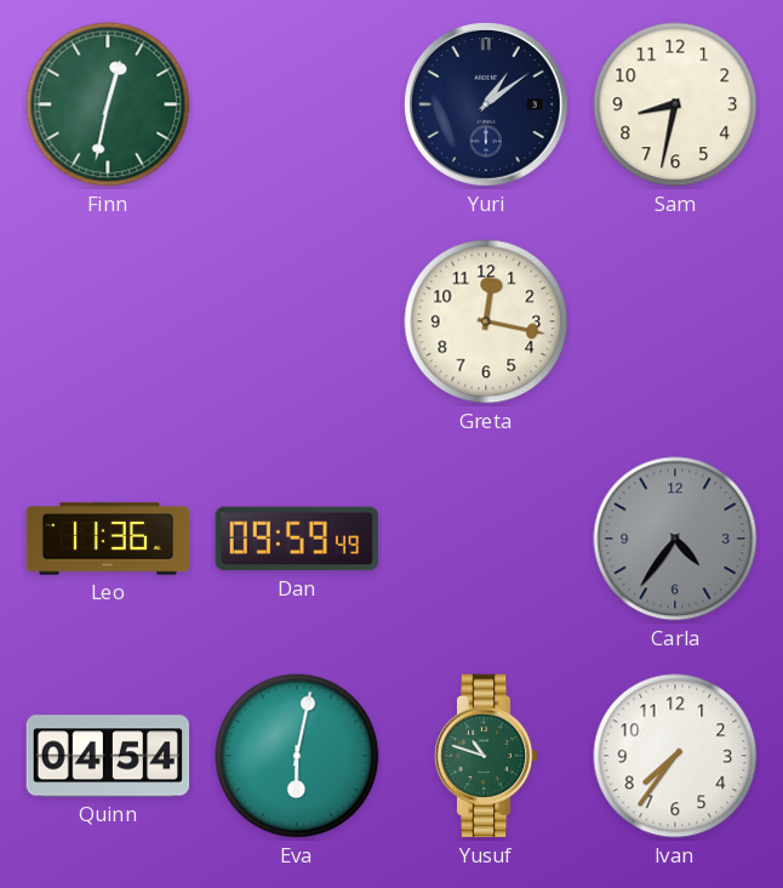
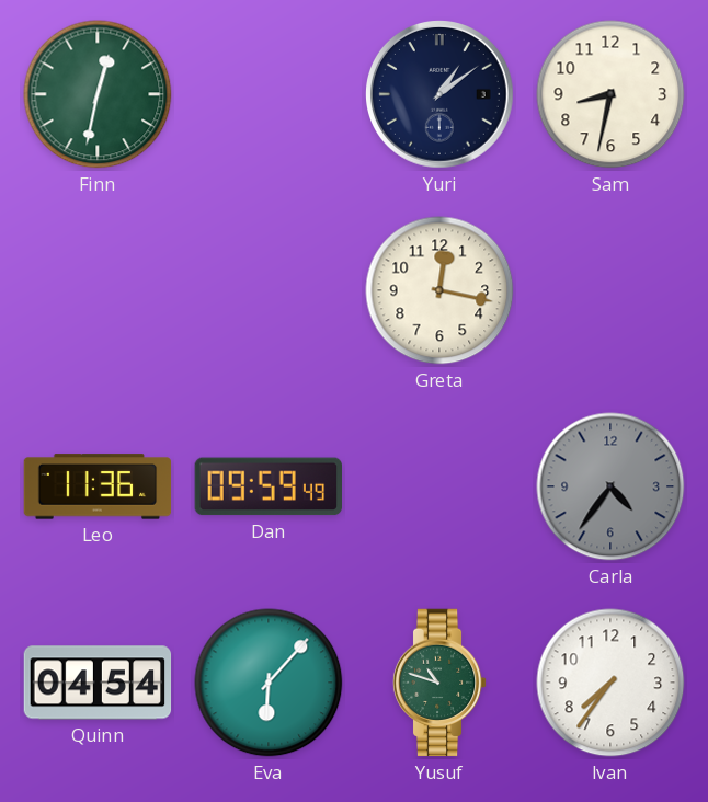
Eva: 6:02 -> 6:07 (269, 683)
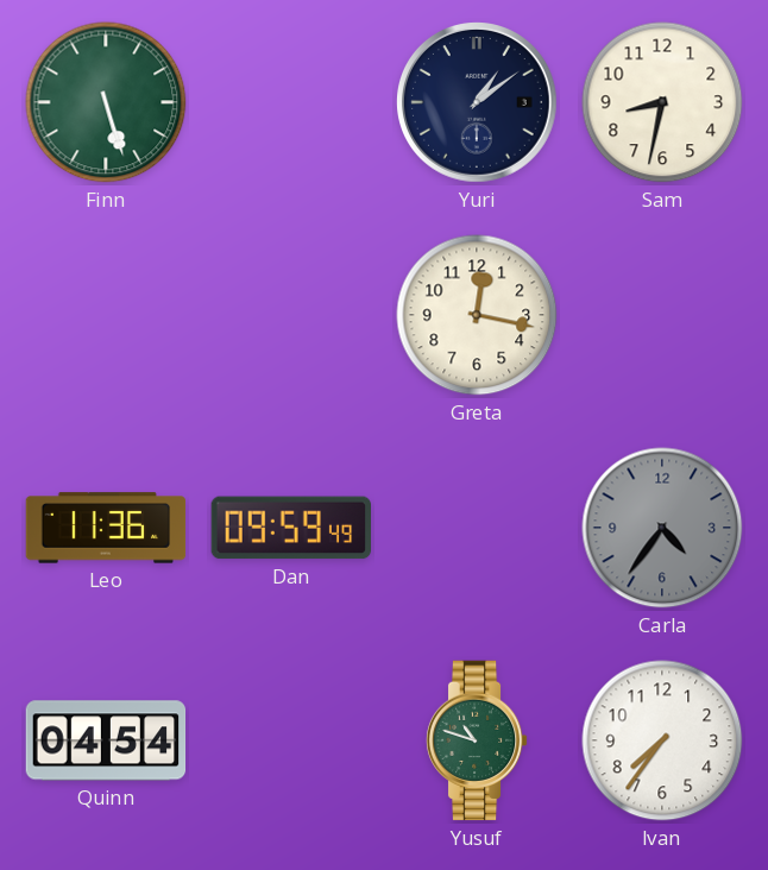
Finn: 12:32 -> 5:27 (106, 102)
Eva: 6:07 -> none (269, 683)
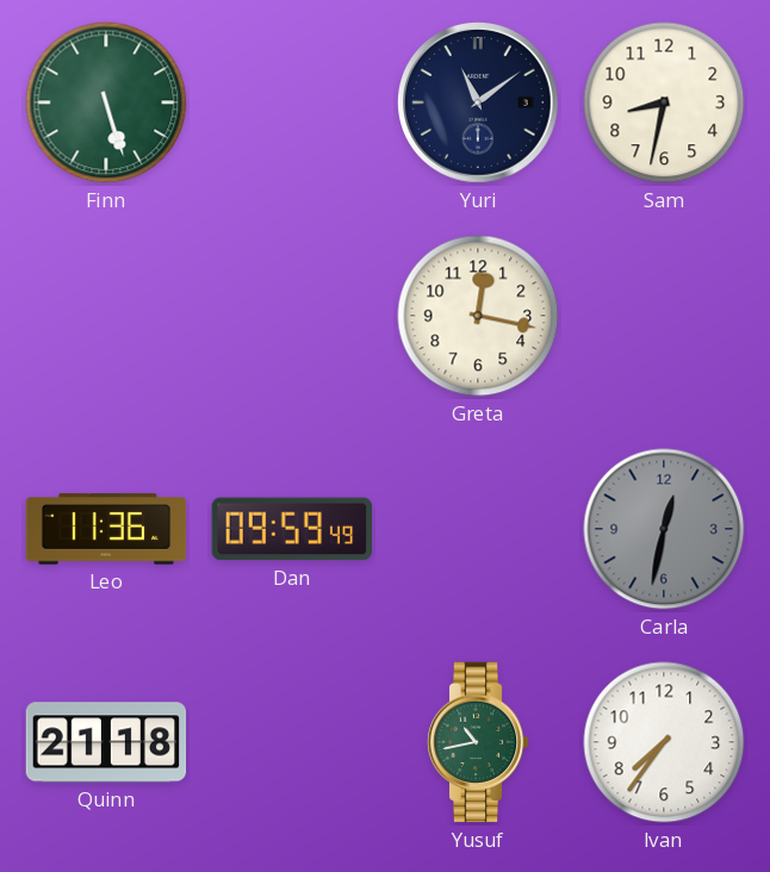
Yuri: 1:09 -> 11:09 (479, 104)
Carla: 4:36 -> 12:32 (664, 529)
Quinn: 04:54 -> 21:18 (106, 742)
Yusuf: 10:48 -> 10:43 (478, 742)
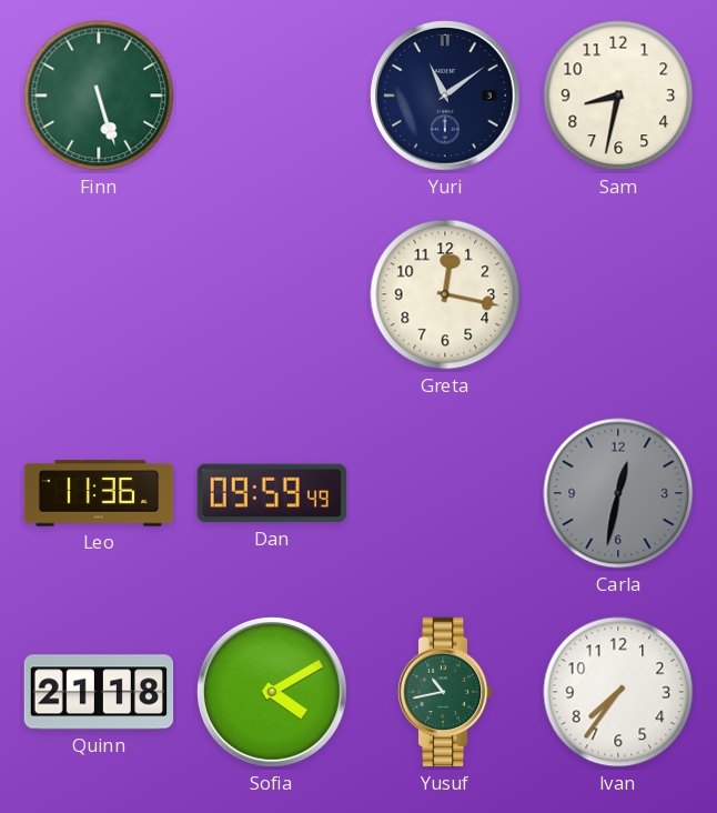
Sofia: none -> 4:10 (273, 693)
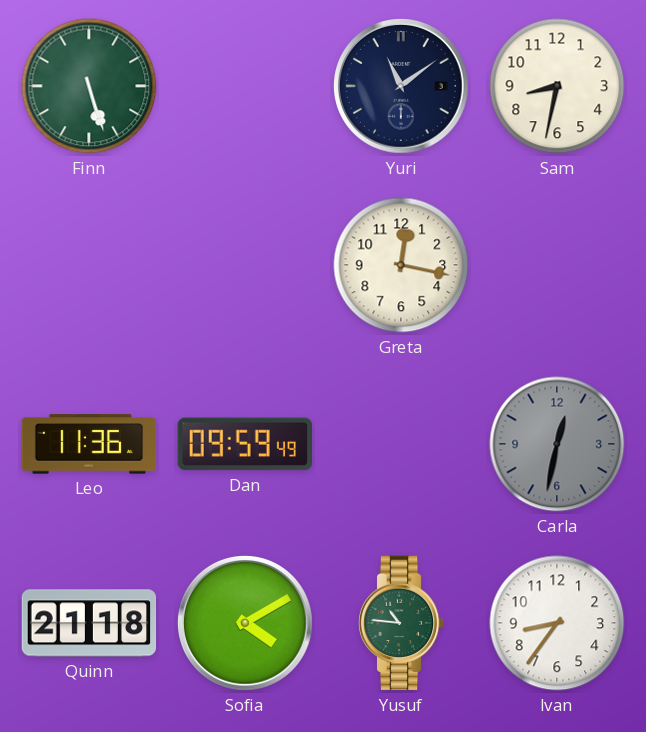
Yusuf: 10:43 -> 10:46 (401, 623)
Ivan: 7:36 -> 8:36 (557, 623)
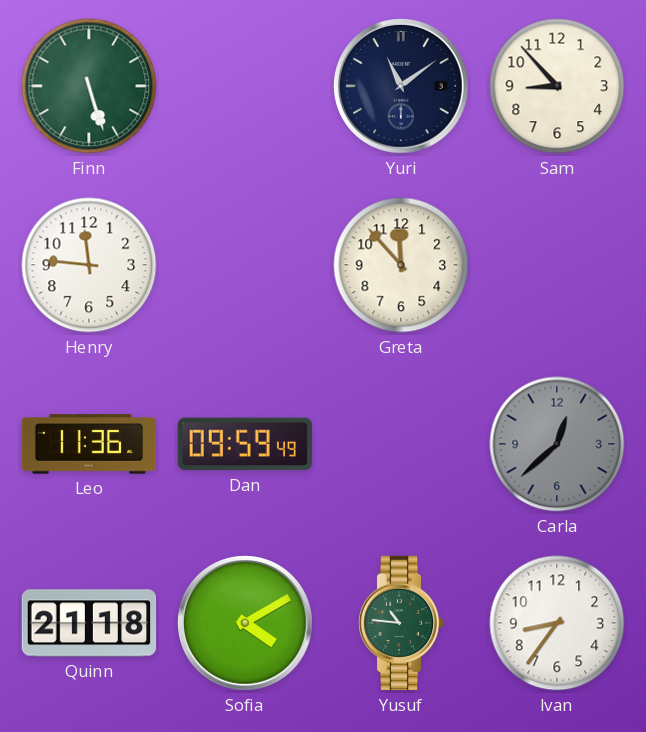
Sam: 8:32 -> 8:53 (557, 86)
Henry: none -> 11:46 (89, 265)
Greta: 12:17 -> 11:53 (401, 265)
Carla: 12:32 -> 12:38 (557, 444)
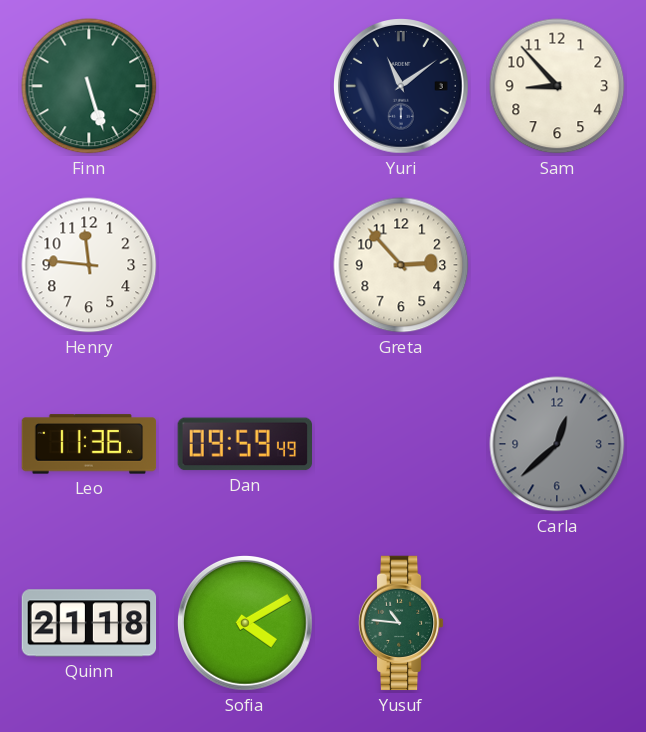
Greta: 11:53 -> 2:53 (401, 265)
Ivan: 8:36 -> none (557, 623)
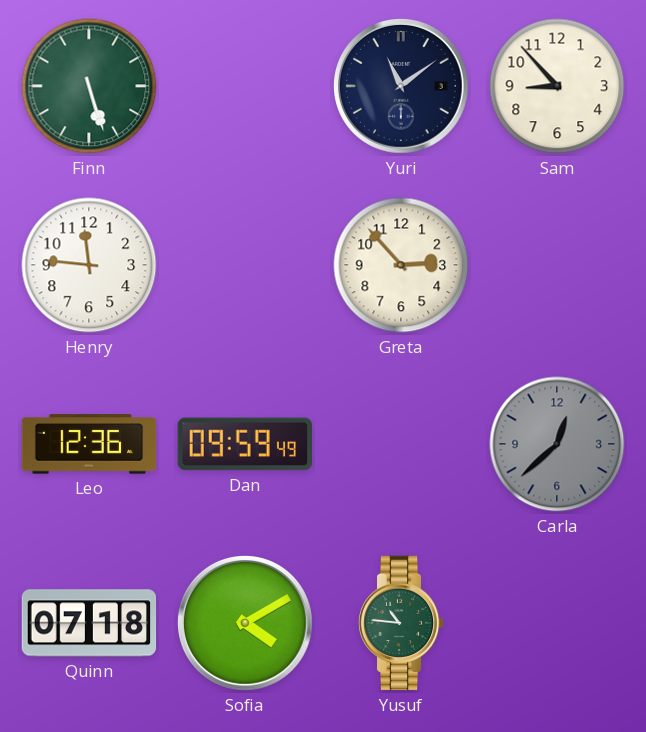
Leo: 11:36 -> 12:36 (89, 444)
Quinn: 21:18 -> 07:18 (89, 623)
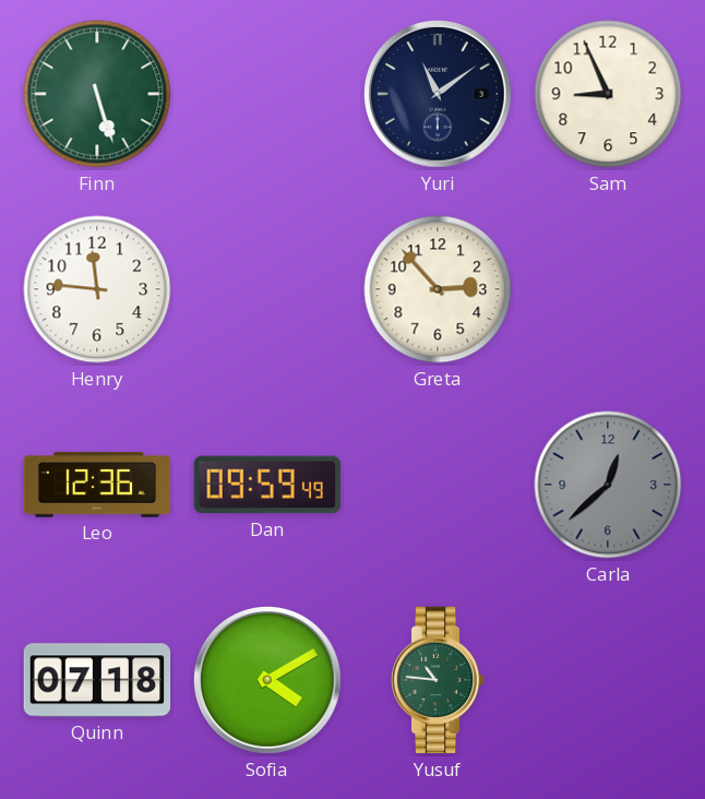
Sam: 8:53 -> 8:56 (608, 94)
